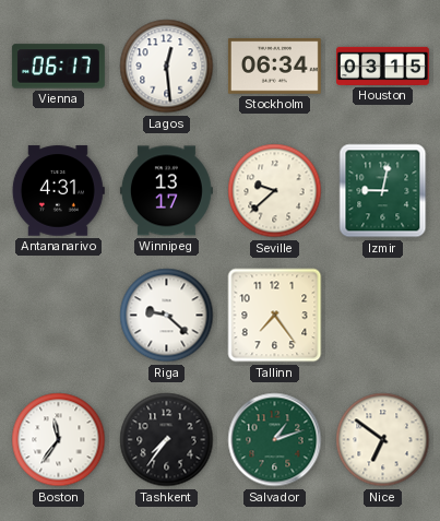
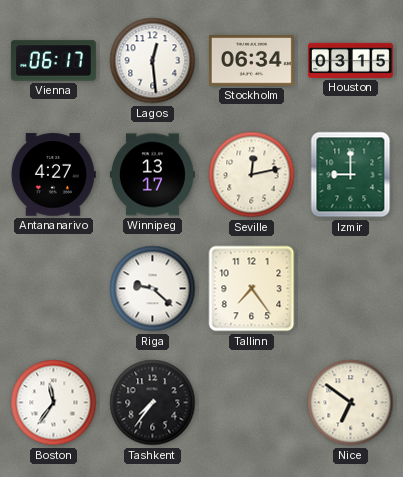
Antananarivo: 4:31 -> 4:27 (53, 175)
Seville: 9:38 -> 12:13 (252, 175)
Izmir: 9:02 -> 9:00 (351, 175)
Salvador: 1:12 -> none (275, 440)
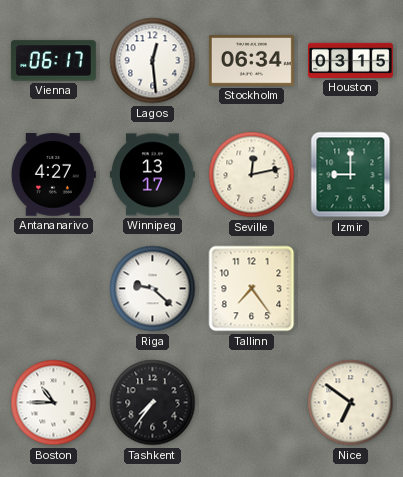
Boston: 11:36 -> 10:45 (54, 403)
